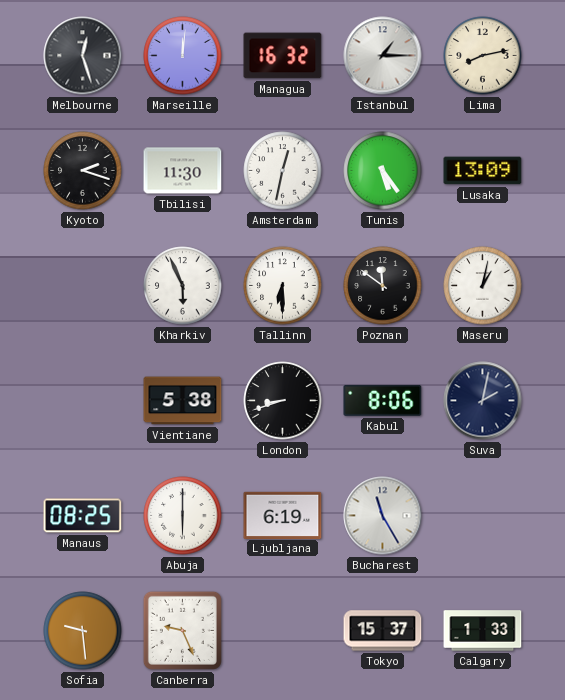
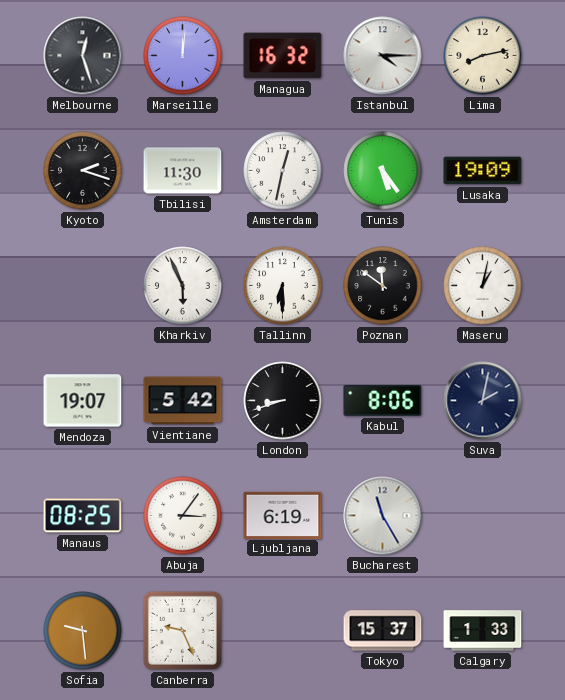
Istanbul: 1:15 -> 4:15 (383, 56)
Lusaka: 13:09 -> 19:09 (483, 171)
Mendoza: none -> 19:07 (83, 401)
Vientiane: 5:38 -> 5:42 (183, 401)
Abuja: 6:00 -> 3:06 (183, 516)
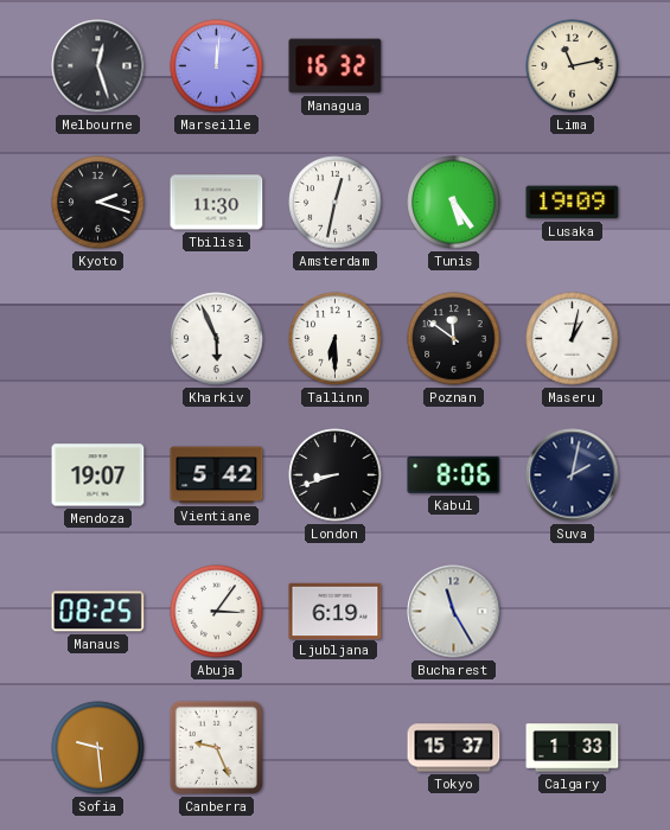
Istanbul: 4:15 -> none (383, 56)
Lima: 8:13 -> 11:13 (573, 66)
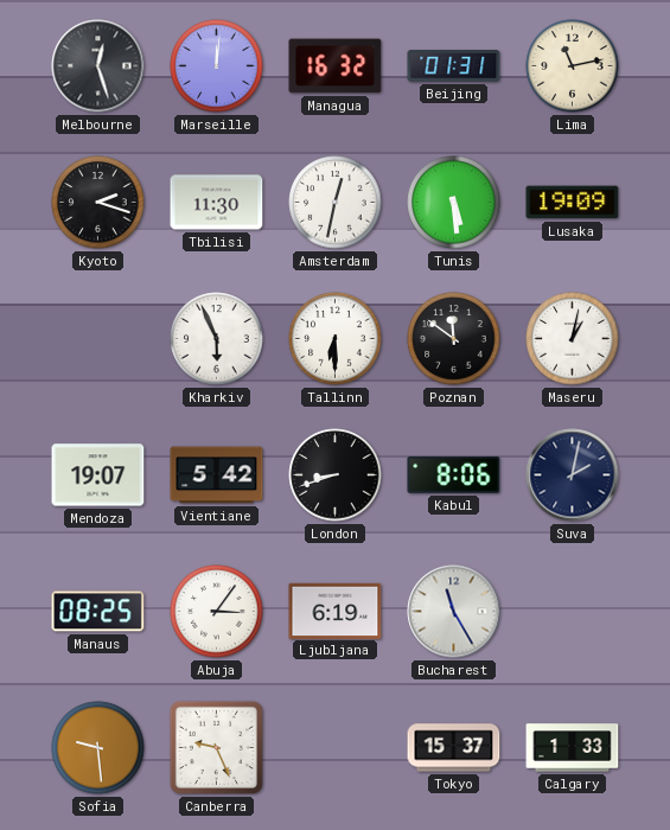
Beijing: none -> 01:31 (454, 66)
Tunis: 5:24 -> 5:29 (454, 203)
